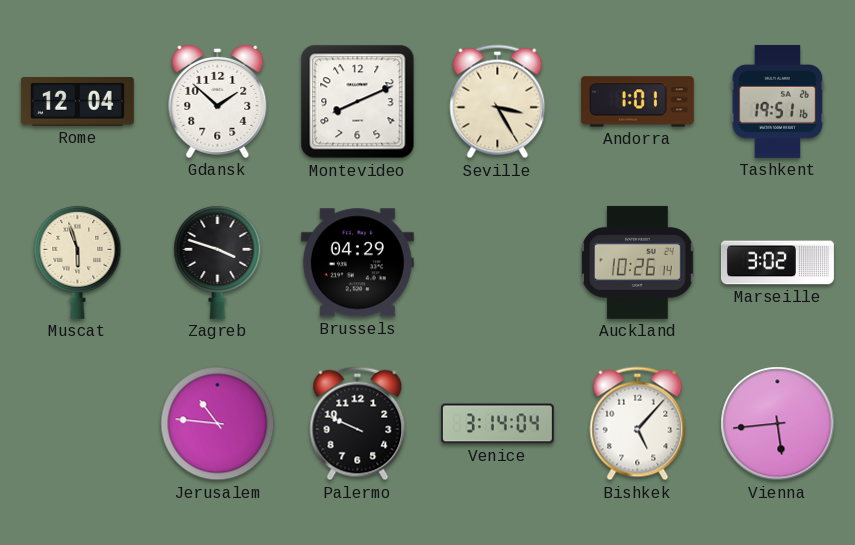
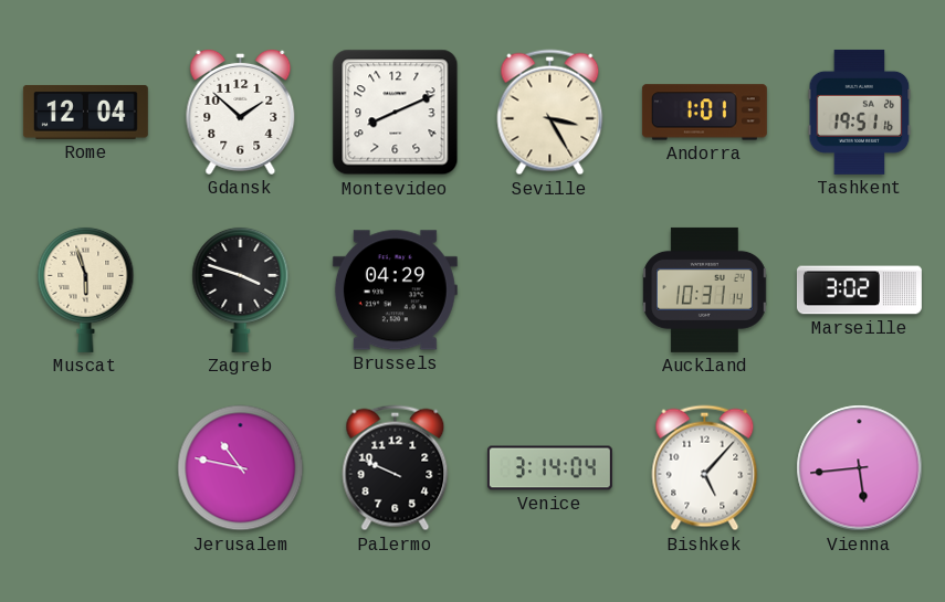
Auckland: 10:26 -> 10:31 (705, 289)
Jerusalem: 10:46 -> 10:47 (241, 468)
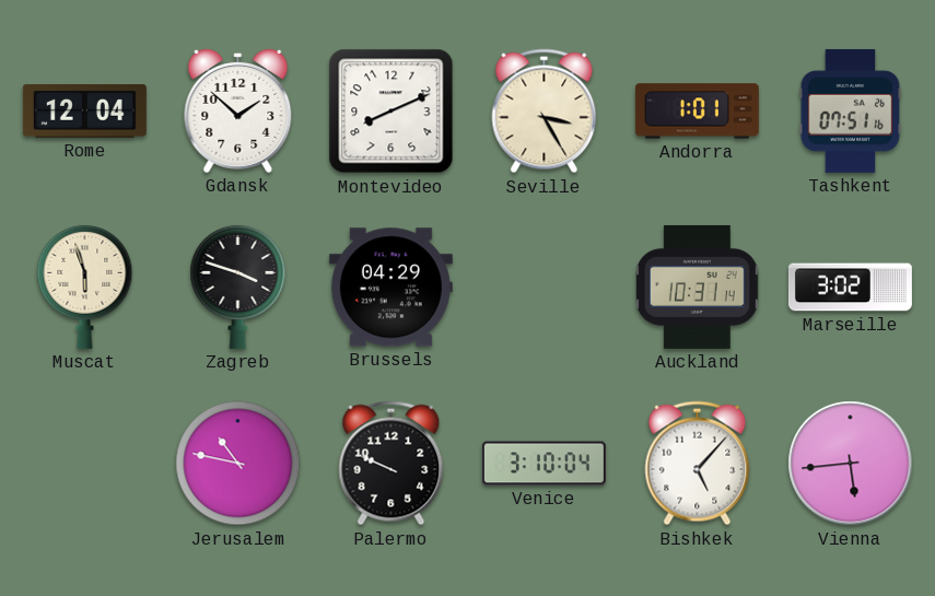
Tashkent: 19:51 -> 07:51 (851, 110)
Venice: 3:14 -> 3:10 (544, 464)
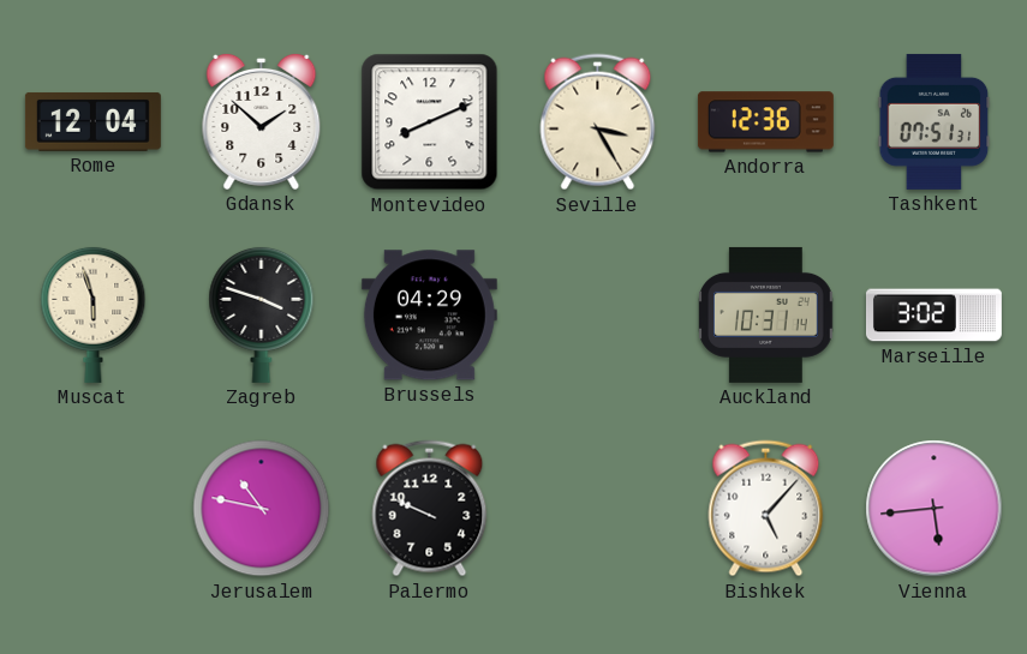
Andorra: 1:01 -> 12:36 (765, 122)
Tashkent: 07:51:16 -> 07:51:31 (935, 121)
Venice: 3:10 -> none (544, 464)
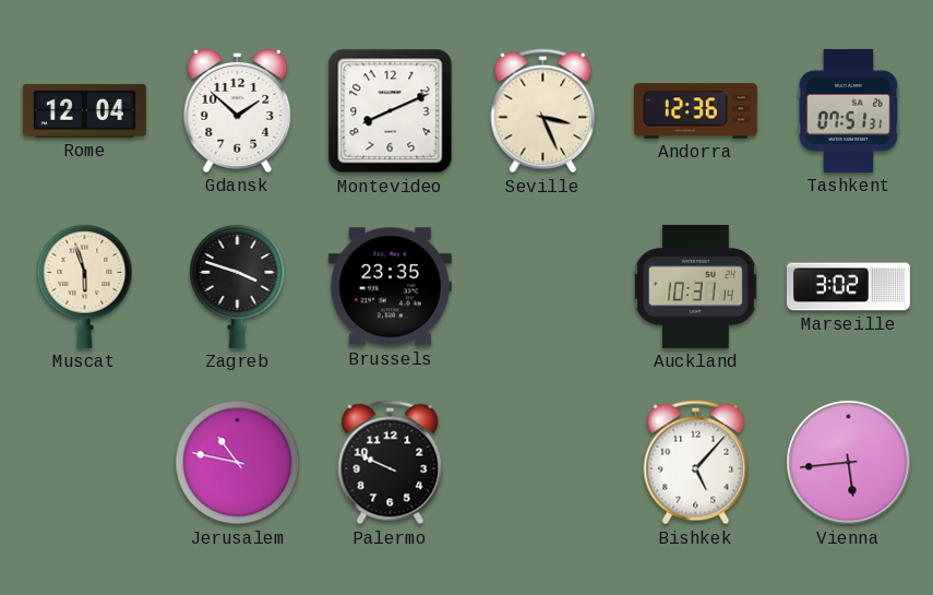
Seville: 3:25 -> 3:26 (543, 111)
Brussels: 04:29 -> 23:35 (390, 287)
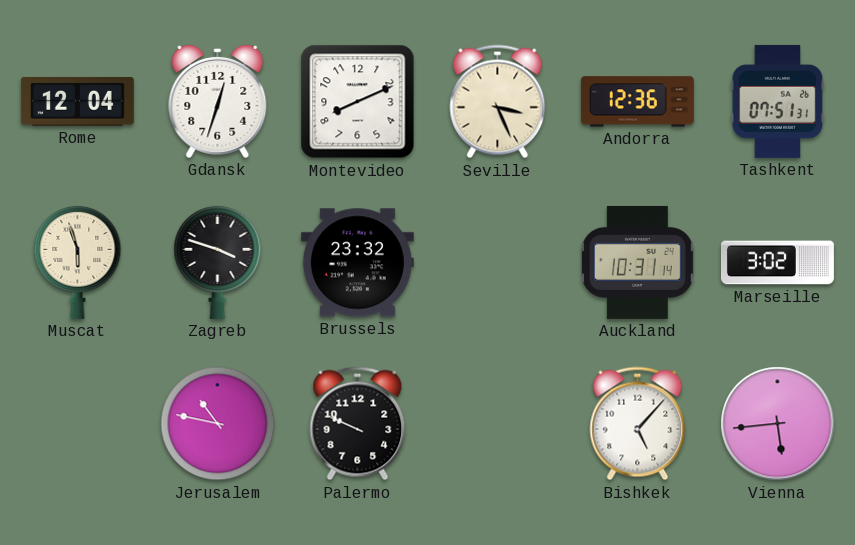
Gdansk: 1:52 -> 12:33 (218, 101)
Brussels: 23:35 -> 23:32 (357, 263)
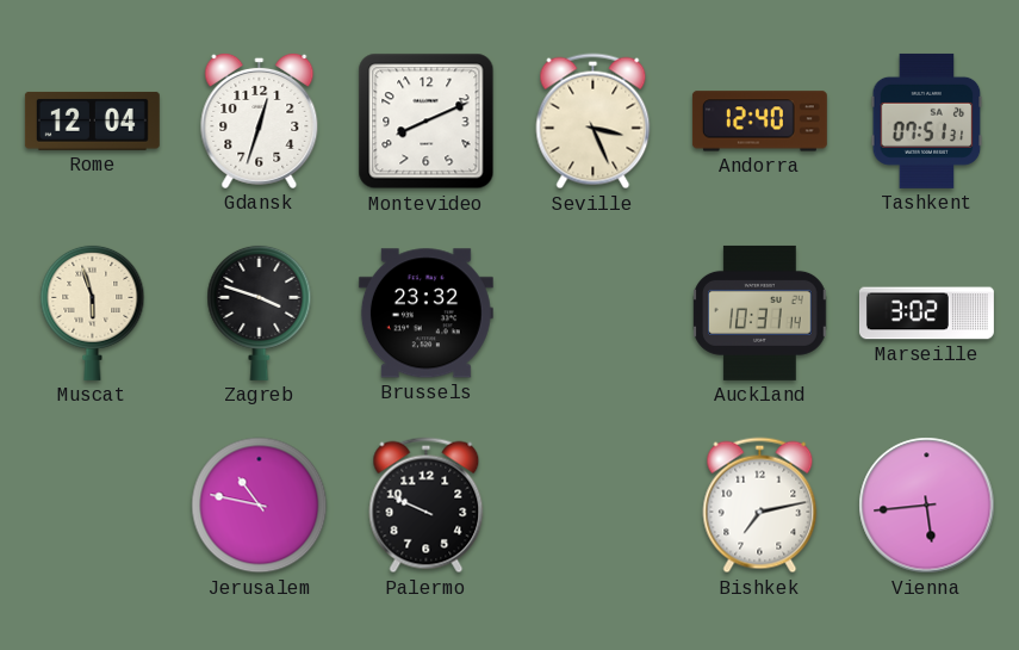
Andorra: 12:36 -> 12:40 (759, 122)
Bishkek: 5:07 -> 7:13 (760, 506)
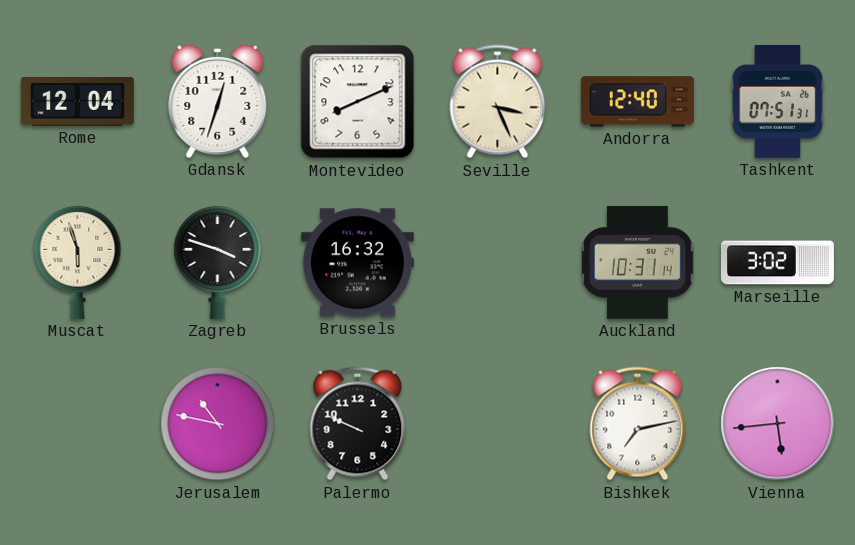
Brussels: 23:32 -> 16:32 (357, 263)
